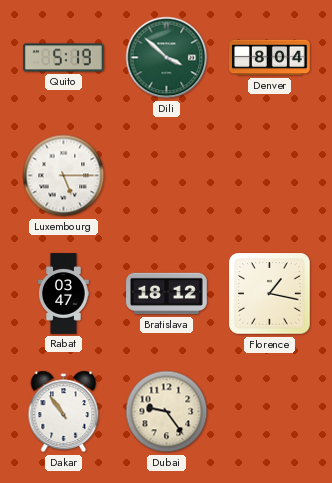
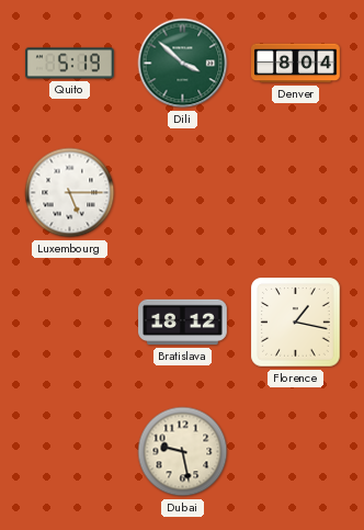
Rabat: 03:47 -> none (64, 294)
Dakar: 10:54 -> none (64, 412)
Dubai: 9:24 -> 9:28 (183, 452)
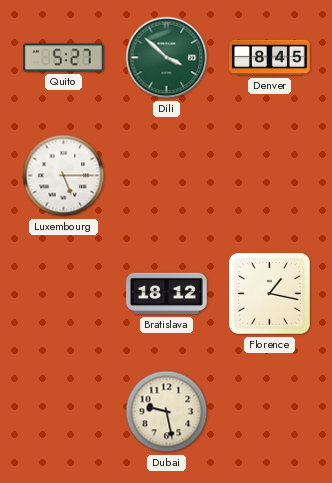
Quito: 5:19 -> 5:27 (64, 58)
Denver: 8:04 -> 8:45 (270, 58)
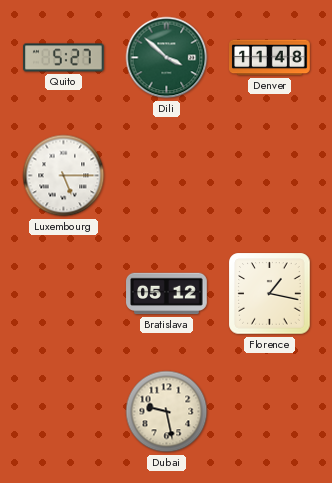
Denver: 8:45 -> 11:48 (270, 58)
Bratislava: 18:12 -> 05:12 (167, 294)
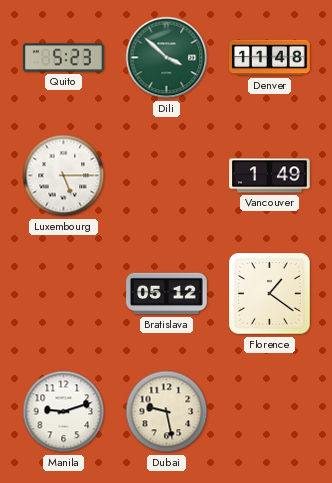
Quito: 5:27 -> 5:23 (64, 58)
Vancouver: none -> 1:49 (270, 176)
Florence: 1:17 -> 1:21 (270, 294)
Manila: none -> 9:12 (64, 412)
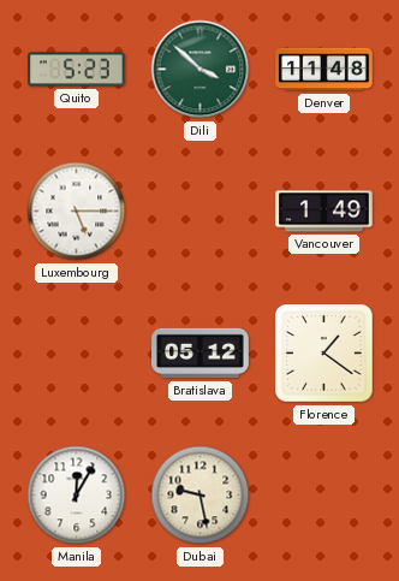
Manila: 9:12 -> 12:05 (77, 496)
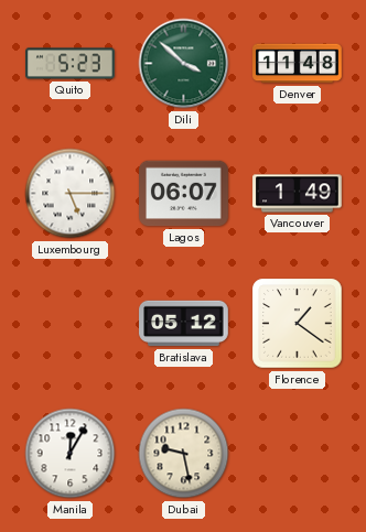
Lagos: none -> 06:07 (184, 194)
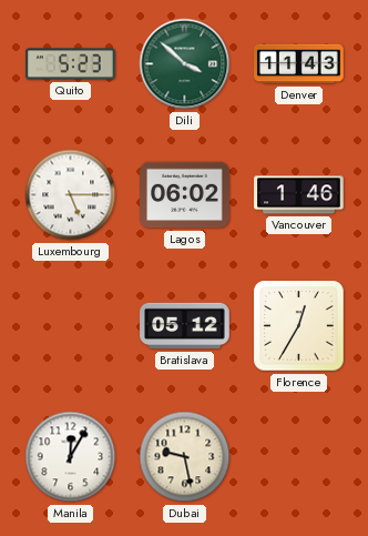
Denver: 11:48 -> 11:43 (299, 64)
Lagos: 06:07 -> 06:02 (185, 195)
Vancouver: 1:49 -> 1:46 (299, 195)
Florence: 1:21 -> 12:35 (299, 326)
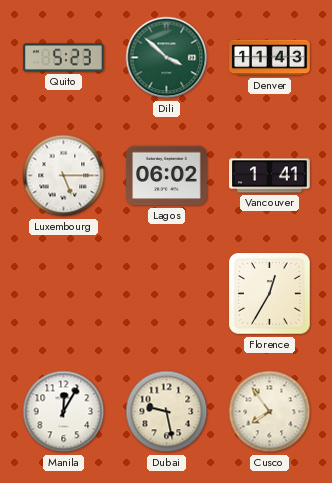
Vancouver: 1:46 -> 1:41 (270, 176)
Bratislava: 05:12 -> none (185, 326)
Cusco: none -> 7:54 (270, 412)
